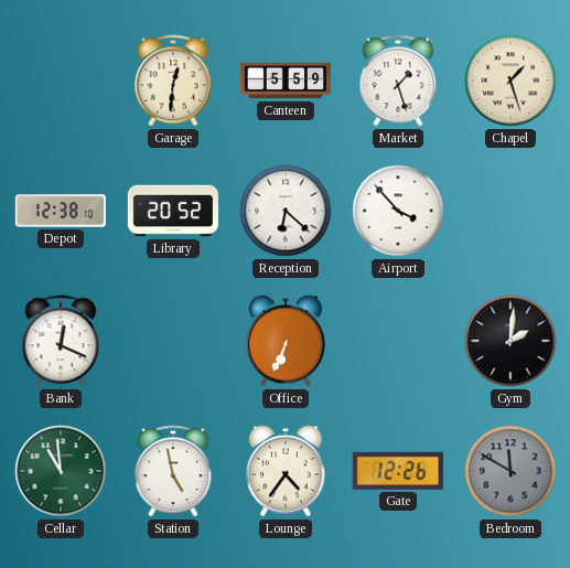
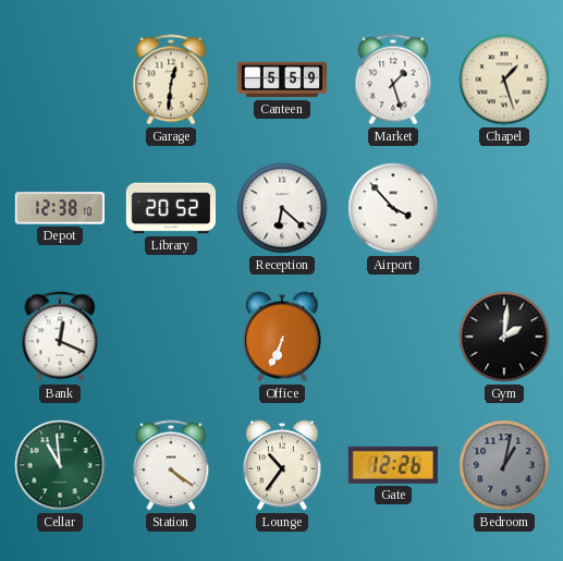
Station: 4:58 -> 4:21 (171, 465)
Lounge: 4:36 -> 10:36 (282, 465)
Bedroom: 11:50 -> 1:02 (504, 465)
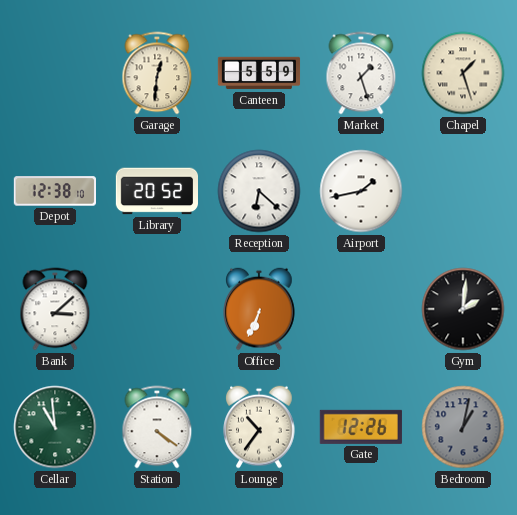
Airport: 3:53 -> 1:43 (361, 191)
Bank: 12:19 -> 3:08 (55, 309)
